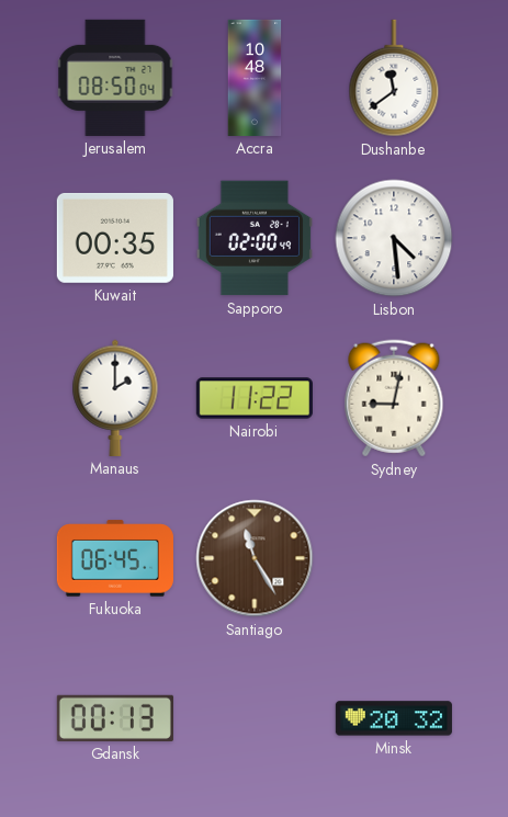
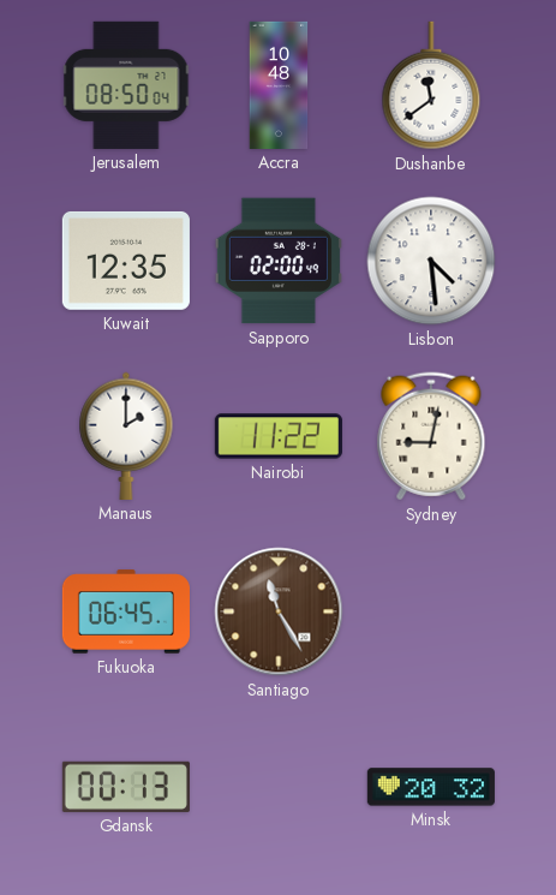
Kuwait: 00:35 -> 12:35 (126, 261)
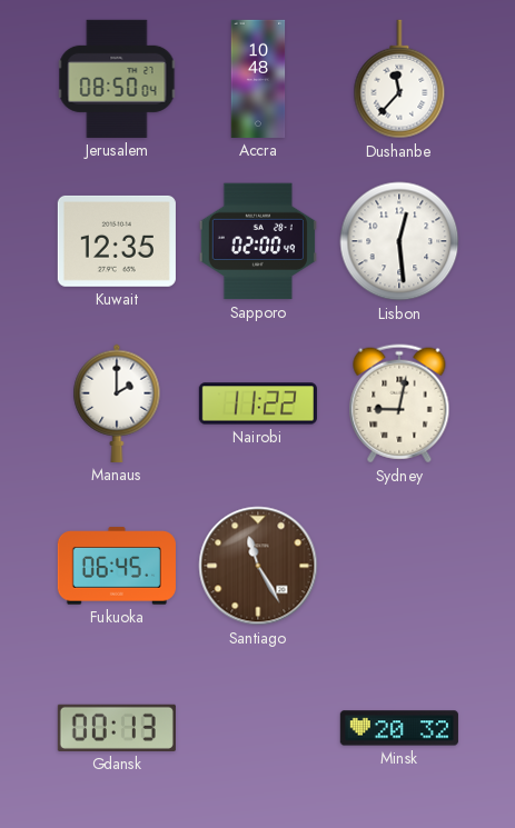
Dushanbe: 11:39 -> 11:37 (399, 79)
Lisbon: 4:29 -> 12:29 (399, 241)
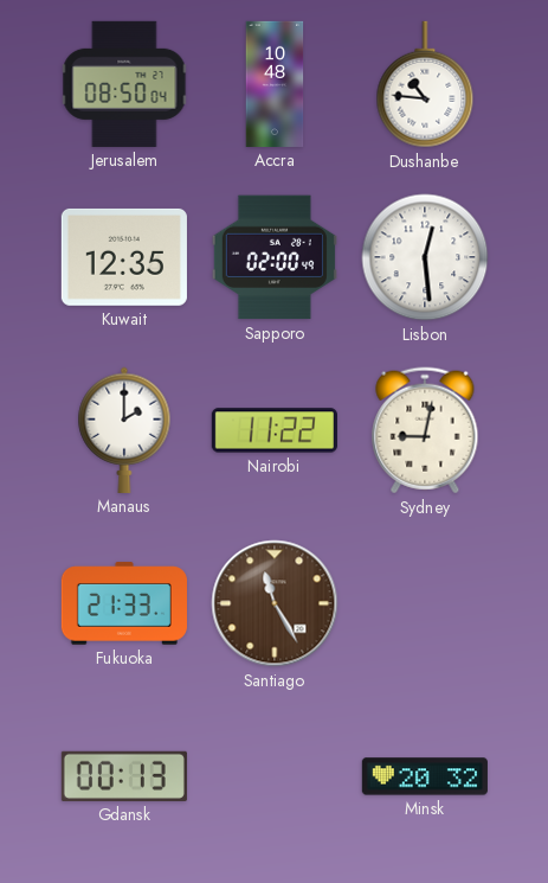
Dushanbe: 11:37 -> 10:46 (425, 84)
Fukuoka: 06:45 -> 21:33 (124, 603)
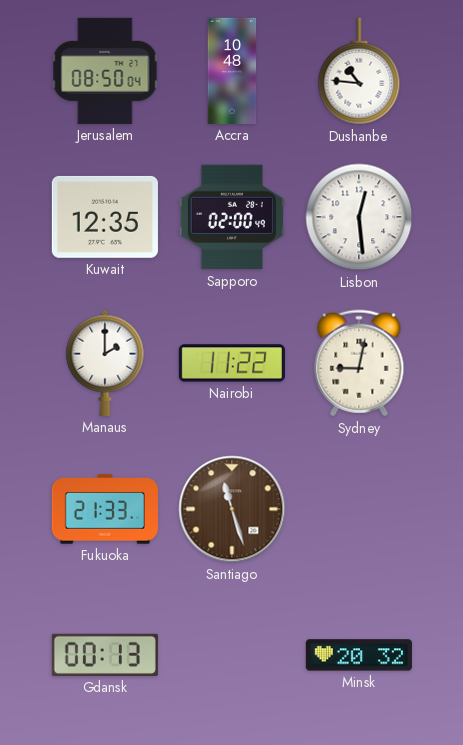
Santiago: 11:25 -> 11:27 (232, 509)
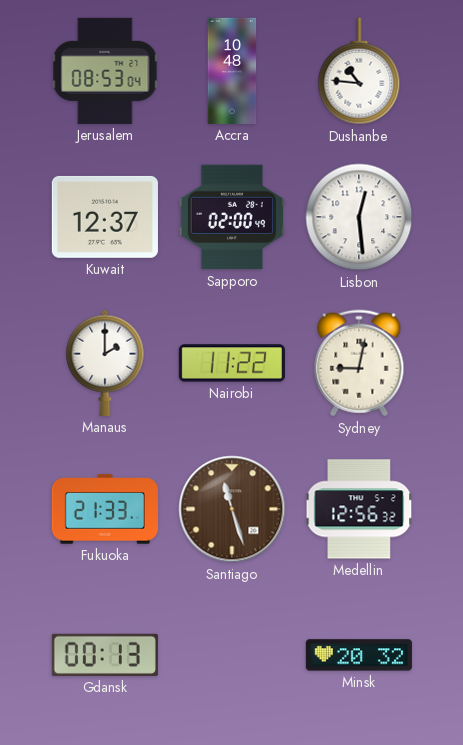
Jerusalem: 08:50 -> 08:53 (105, 71)
Kuwait: 12:35 -> 12:37 (105, 217)
Medellin: none -> 12:56 (359, 509)
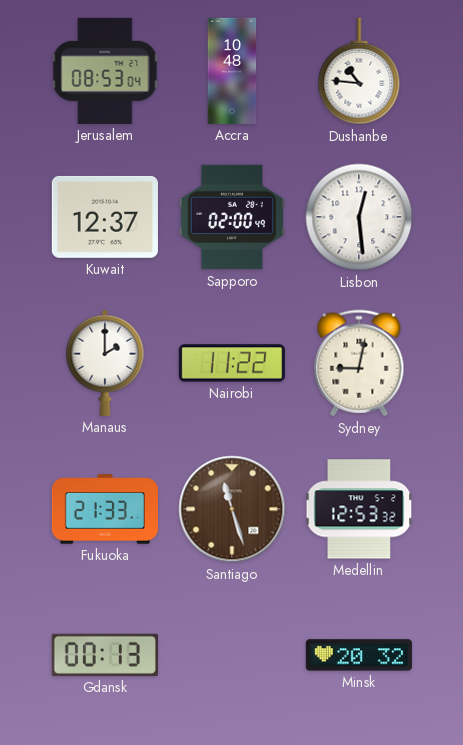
Medellin: 12:56 -> 12:53 (359, 509)
